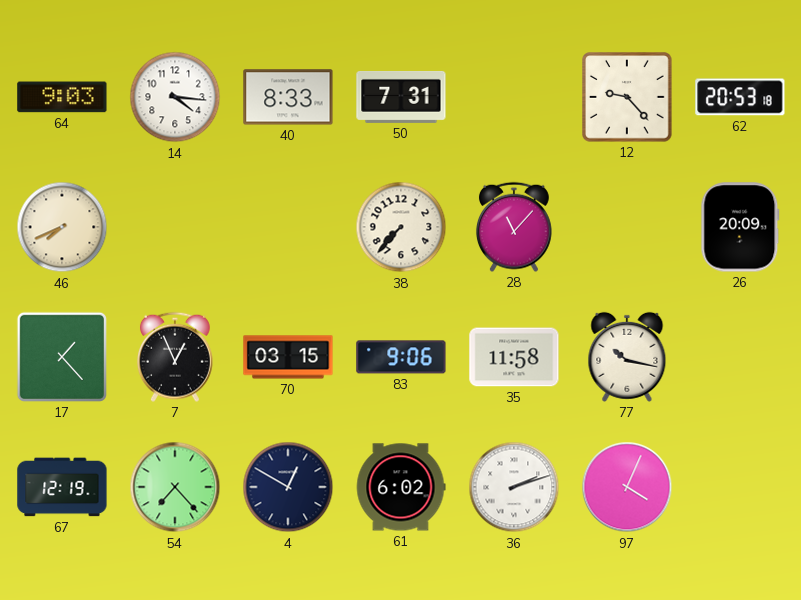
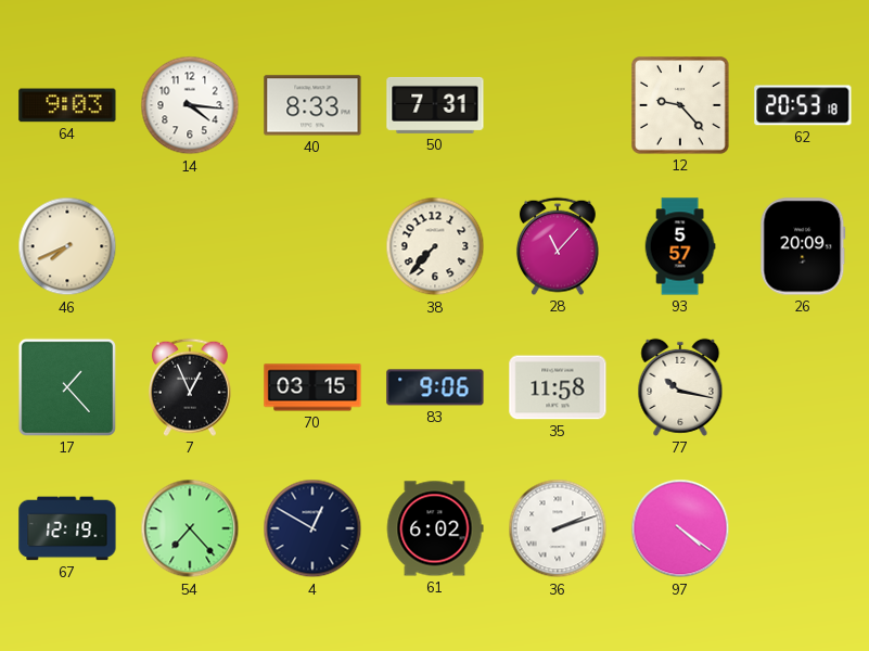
93: none -> 5:57 (680, 246)
97: 4:04 -> 4:21 (680, 528)
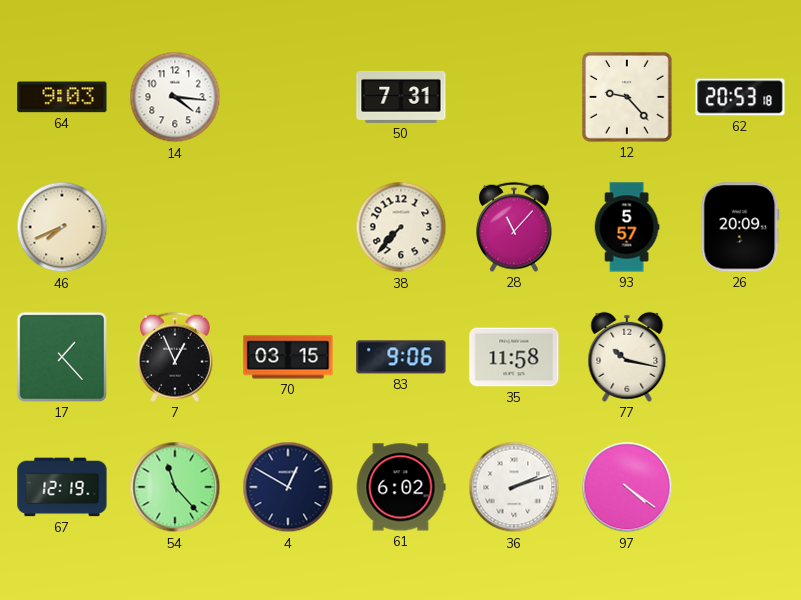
40: 8:33 -> none (312, 105)
54: 7:23 -> 11:23 (175, 487)
